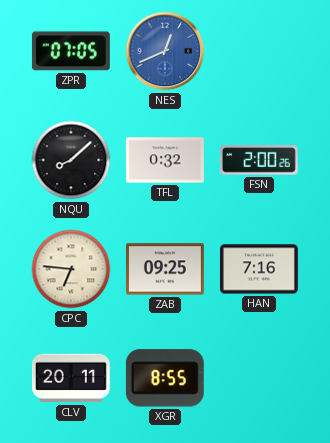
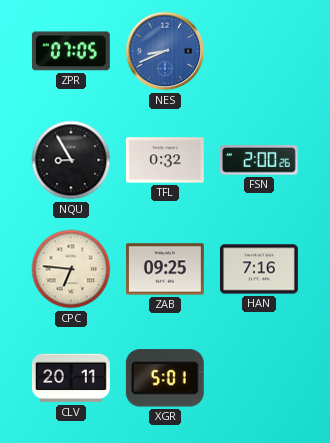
NES: 12:41 -> 8:41 (165, 51)
NQU: 8:08 -> 8:55 (71, 160)
XGR: 8:55 -> 5:01 (165, 378)
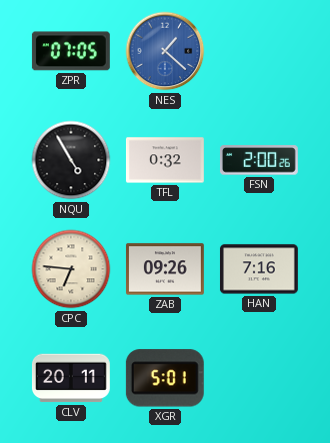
NES: 8:41 -> 1:22 (165, 51)
NQU: 8:55 -> 4:55 (71, 160)
ZAB: 09:25 -> 09:26 (165, 269)
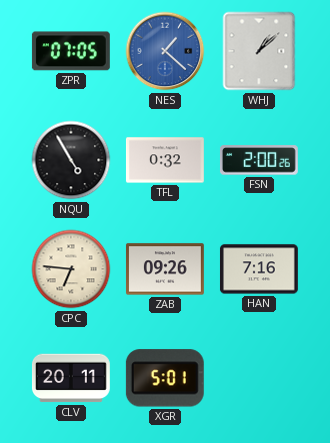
WHJ: none -> 1:08 (259, 51)
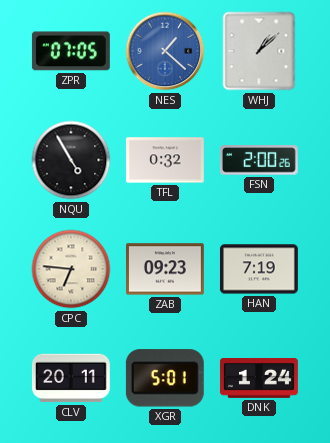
ZAB: 09:26 -> 09:23 (165, 269)
HAN: 7:16 -> 7:19 (259, 269)
DNK: none -> 1:24 (259, 379)
